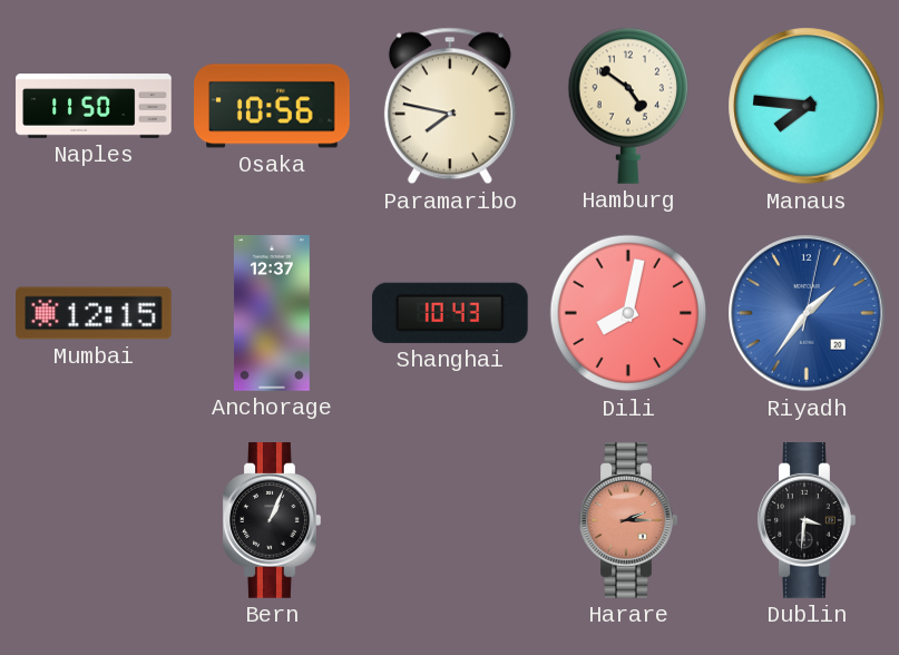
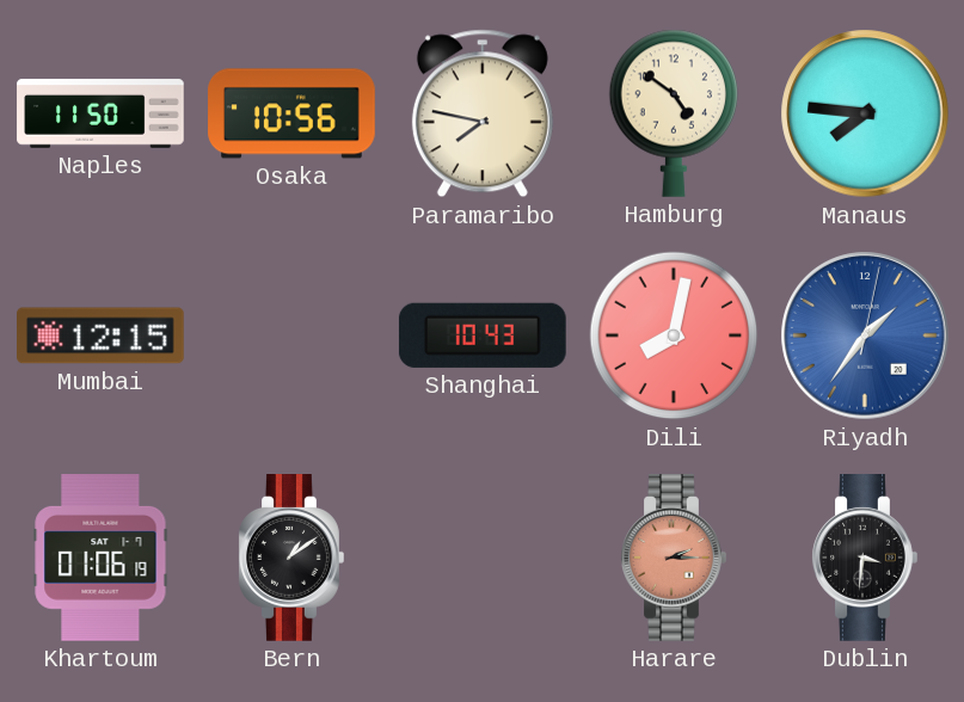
Anchorage: 12:37 -> none (272, 313)
Khartoum: none -> 01:06 (100, 559)
Bern: 1:04 -> 1:09 (291, 559)
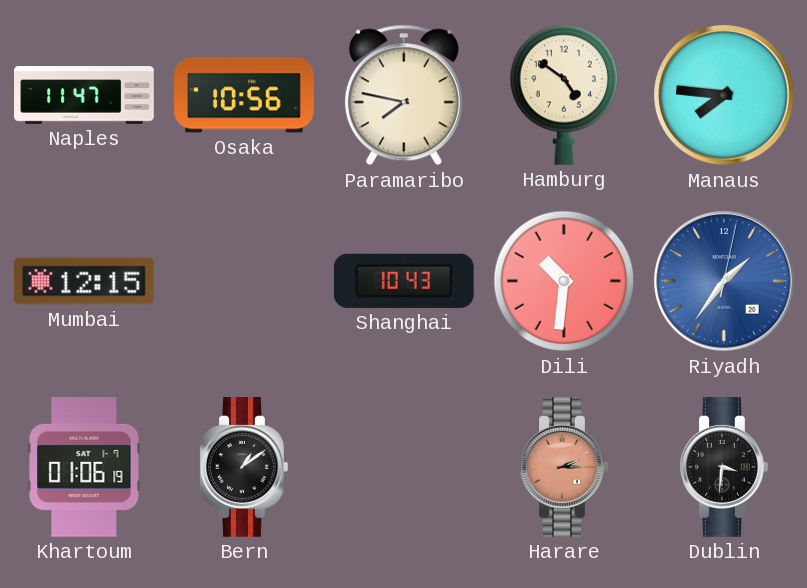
Naples: 11:50 -> 11:47 (84, 95)
Dili: 8:02 -> 10:31 (564, 281)
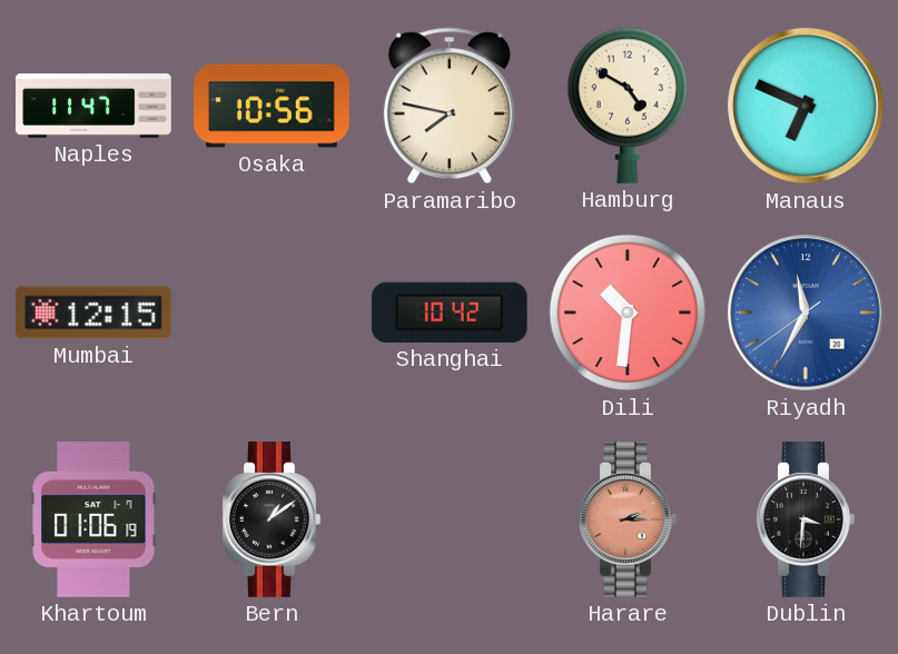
Hamburg: 4:51 -> 4:50 (626, 106)
Manaus: 7:46 -> 6:49 (806, 106)
Shanghai: 10:43 -> 10:42 (450, 313)
Riyadh: 1:36 -> 11:34 (806, 313)
